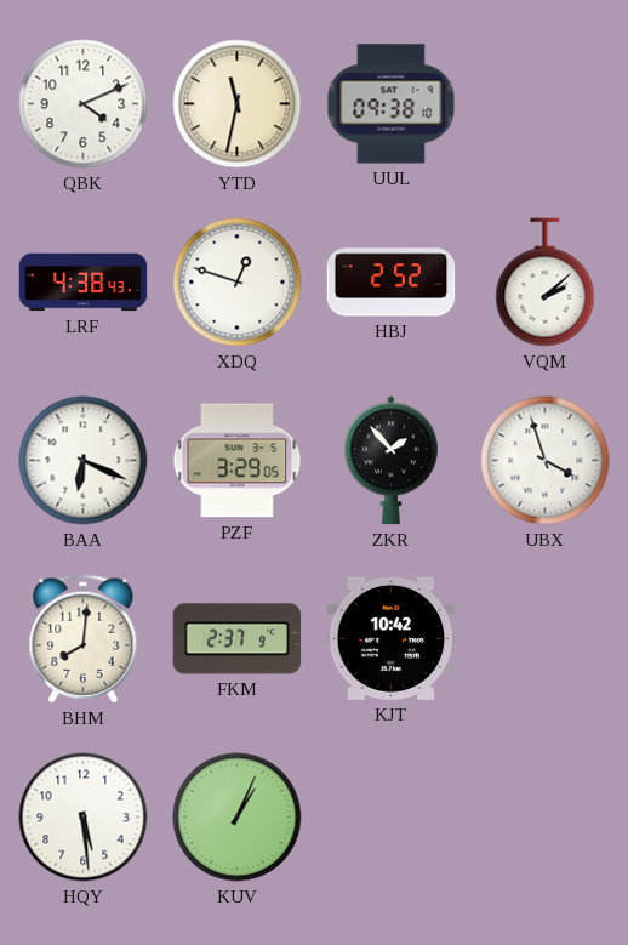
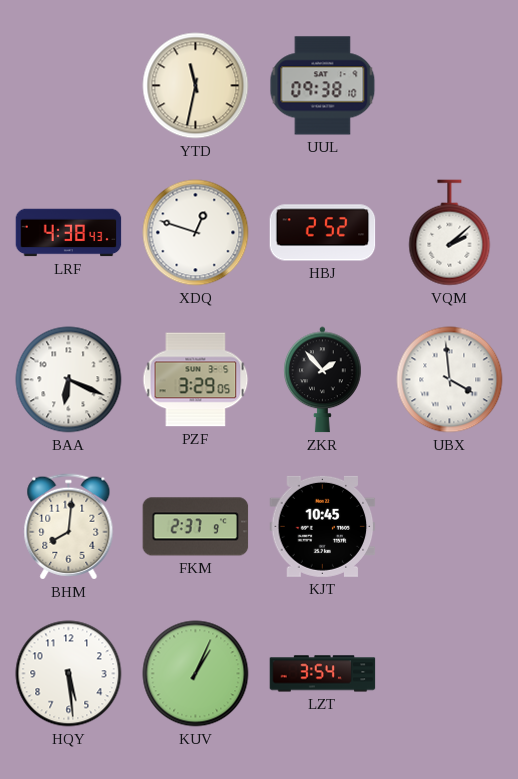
QBK: 4:11 -> none (84, 104)
UBX: 3:57 -> 3:59 (450, 380)
KJT: 10:42 -> 10:45 (323, 526)
LZT: none -> 3:54 (323, 674)
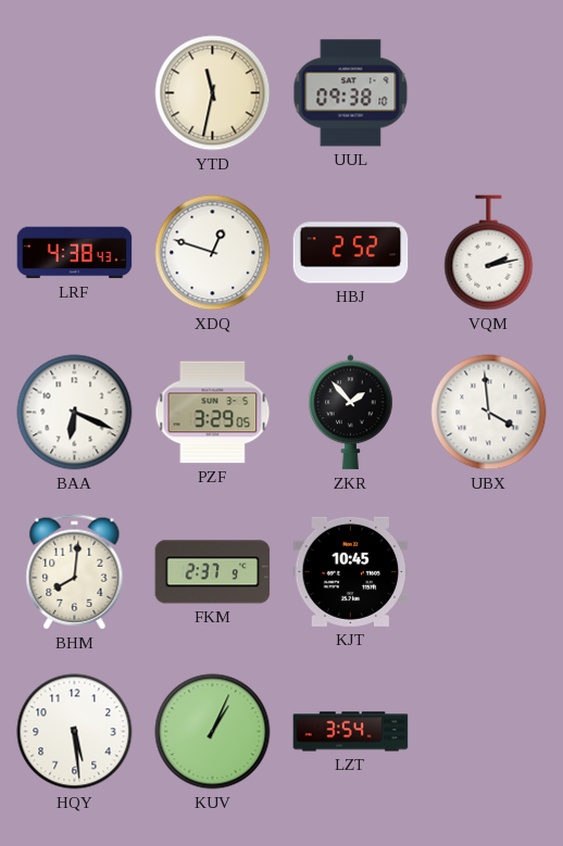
VQM: 2:08 -> 2:13 (489, 253)
